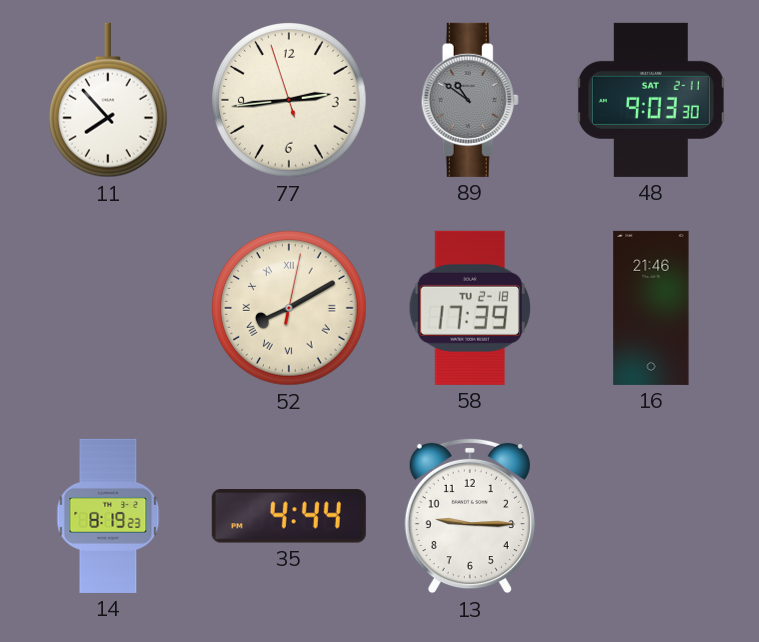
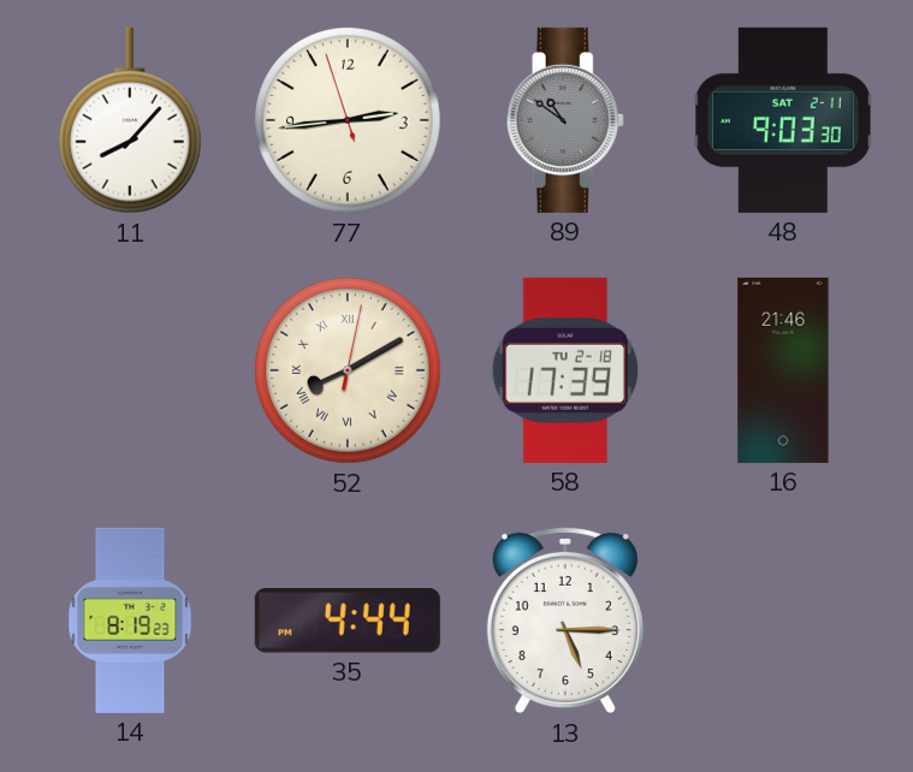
11: 7:53 -> 8:07 (130, 120)
13: 9:15 -> 5:15 (565, 620)
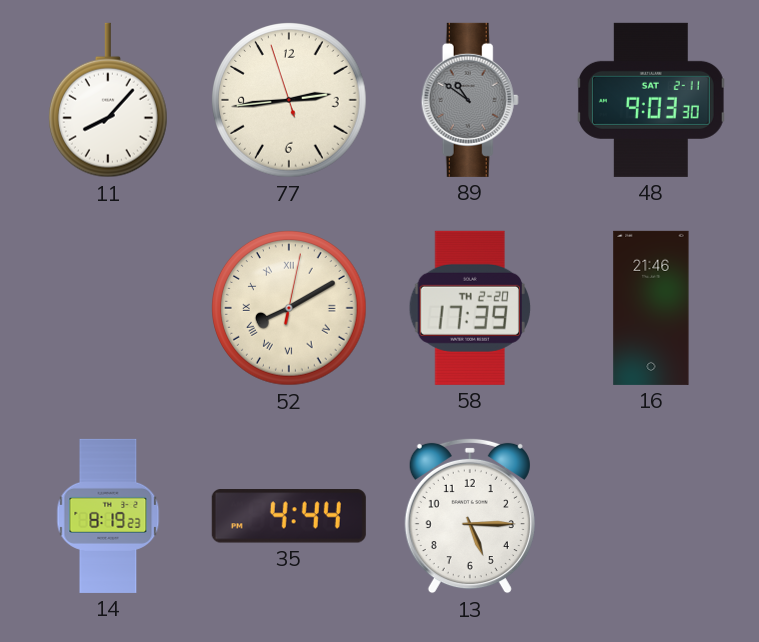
58 date: TU 2-18 -> TH 2-20 (469, 308)
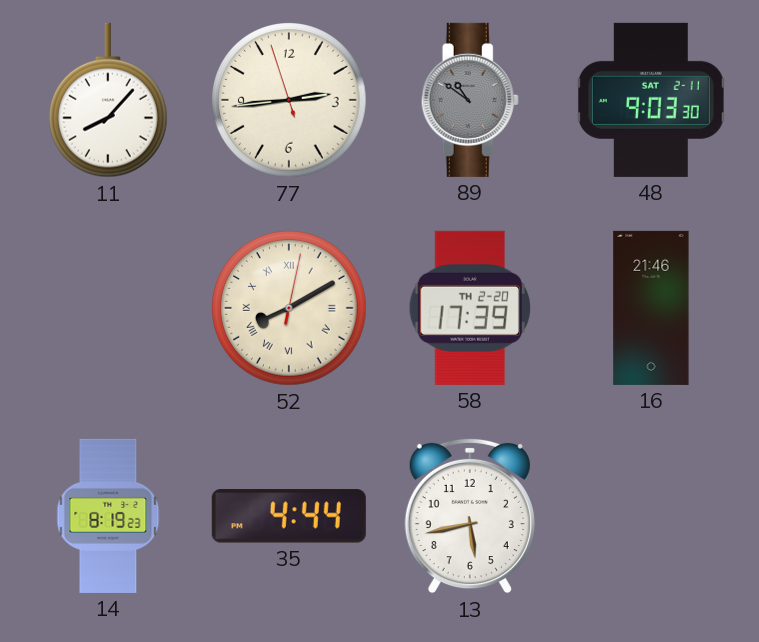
13: 5:15 -> 5:43 (470, 516)
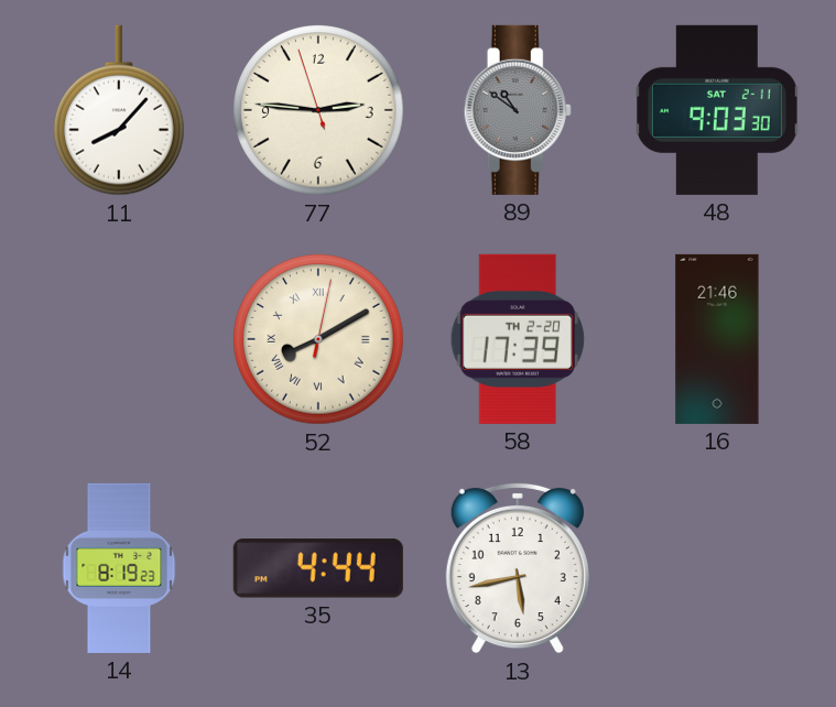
77: 2:43 -> 2:45 (319, 111)
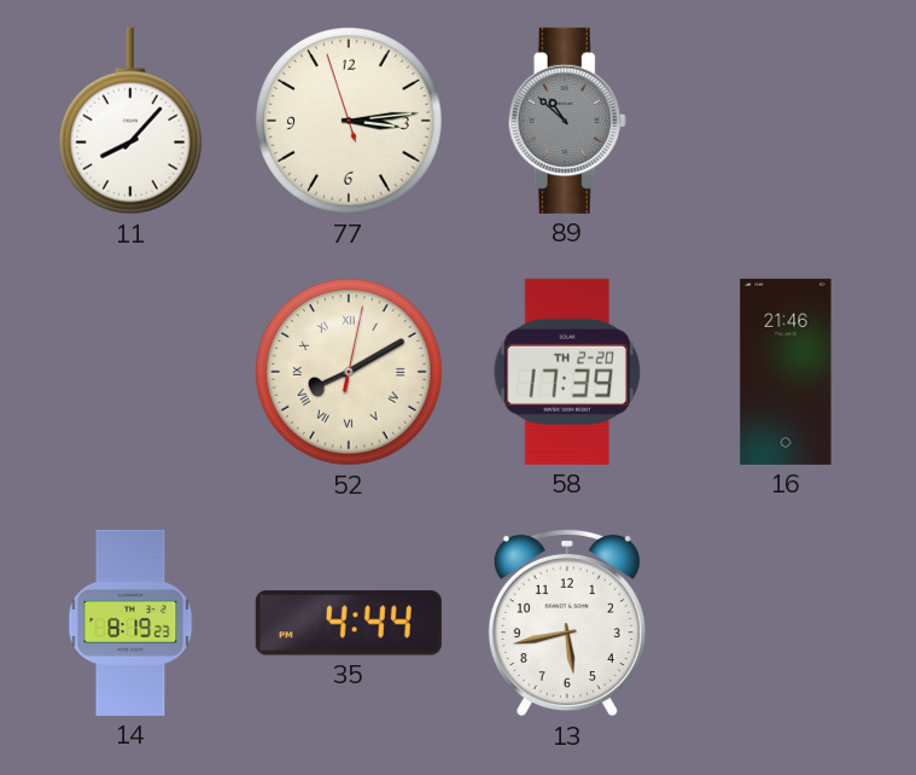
77: 2:45 -> 3:13 (350, 122)
89: 10:51 -> 10:52 (567, 121)
48: 9:03 -> none (717, 110)
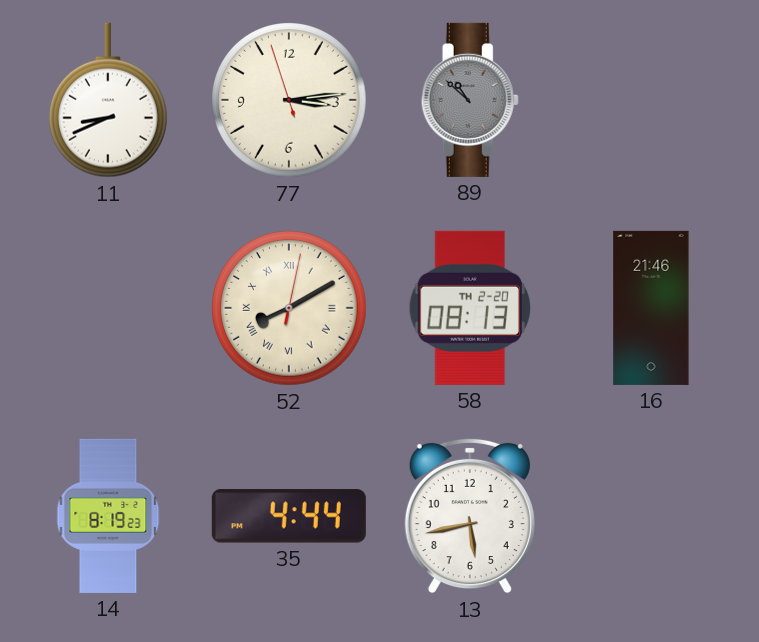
11: 8:07 -> 8:41 (108, 100)
58: 17:39 -> 08:13 (469, 308)
